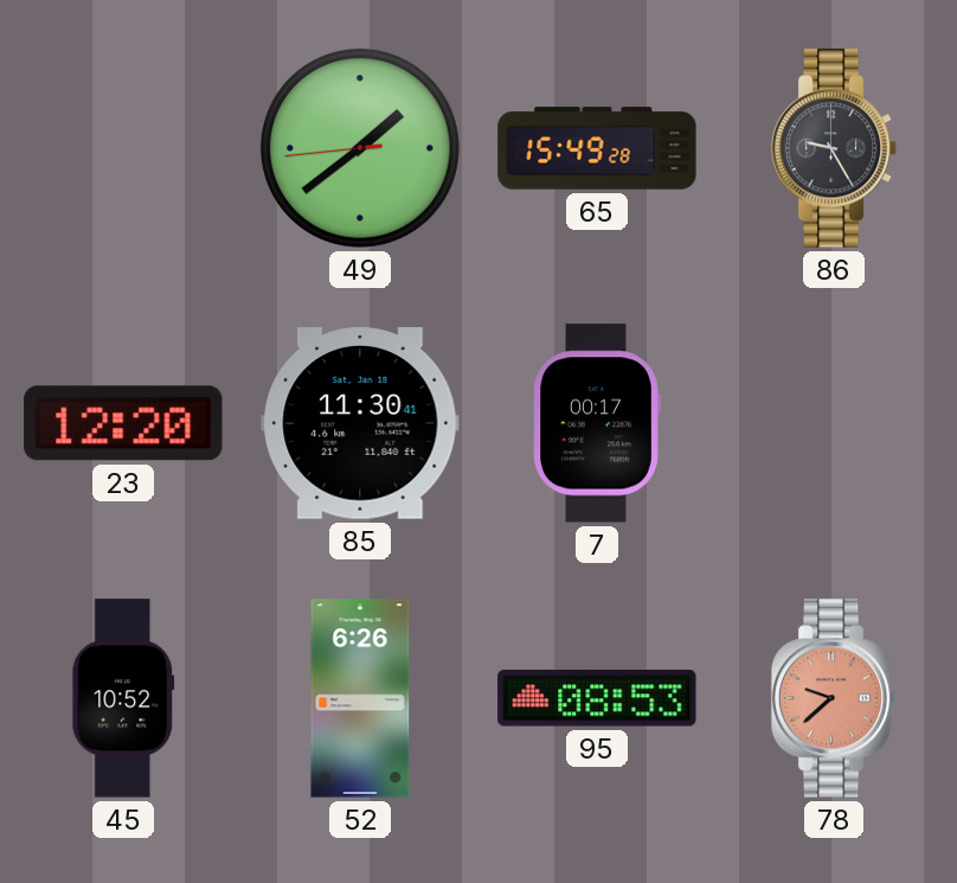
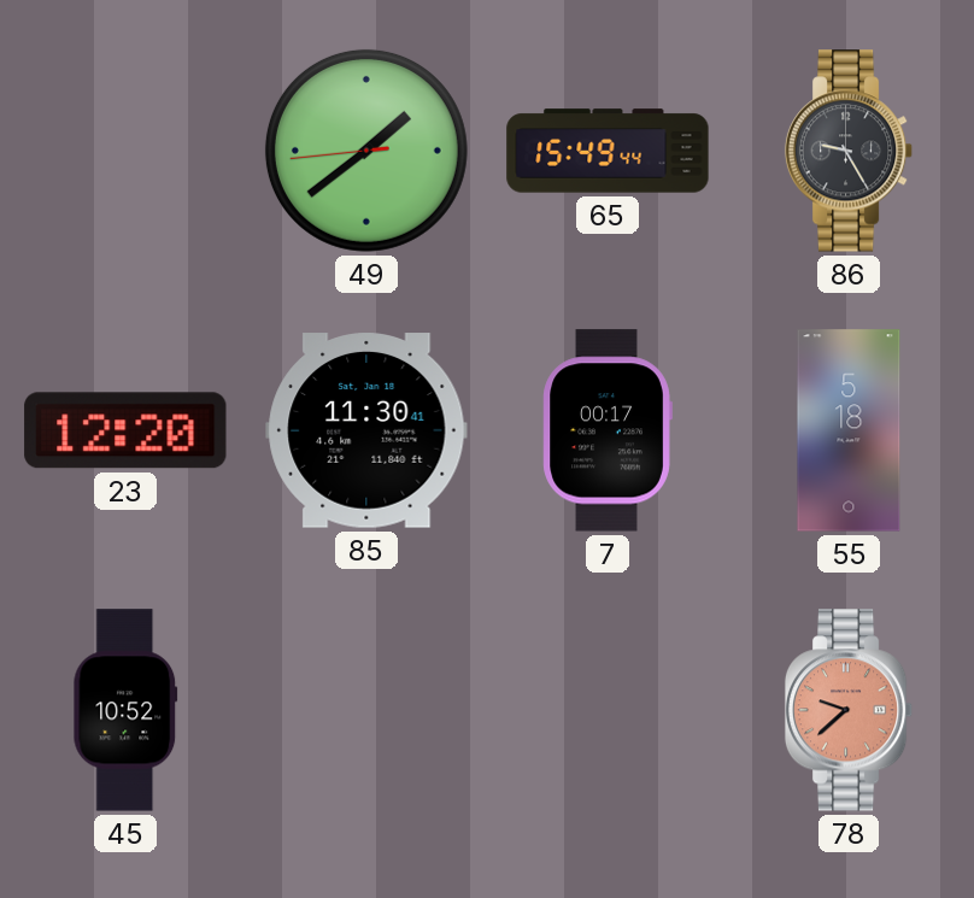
65: 15:49:28 -> 15:49:44 (608, 151)
55: none -> 5:18 (849, 430)
52: 6:26 -> none (360, 698)
95: 08:53 -> none (597, 698)
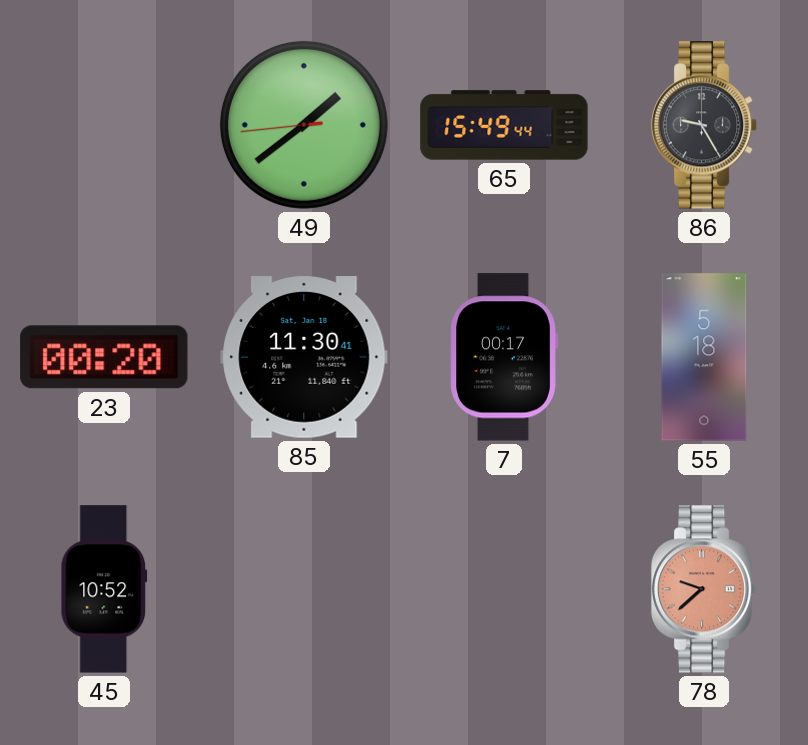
23: 12:20 -> 00:20 (104, 357)
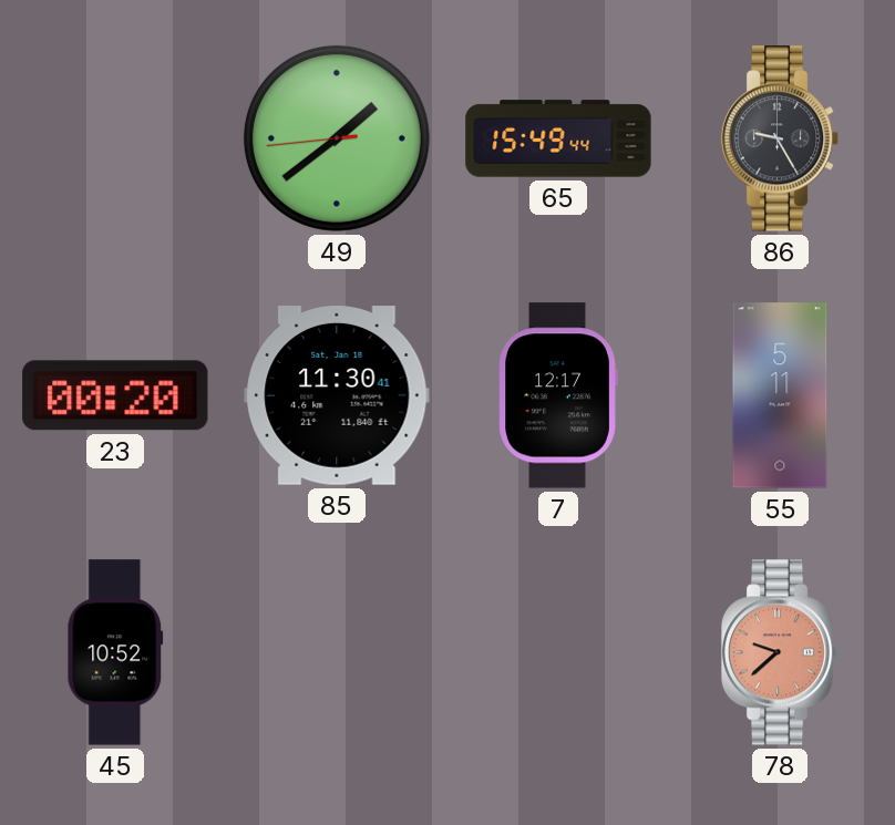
7: 00:17 -> 12:17 (558, 395)
55: 5:18 -> 5:11 (780, 395)
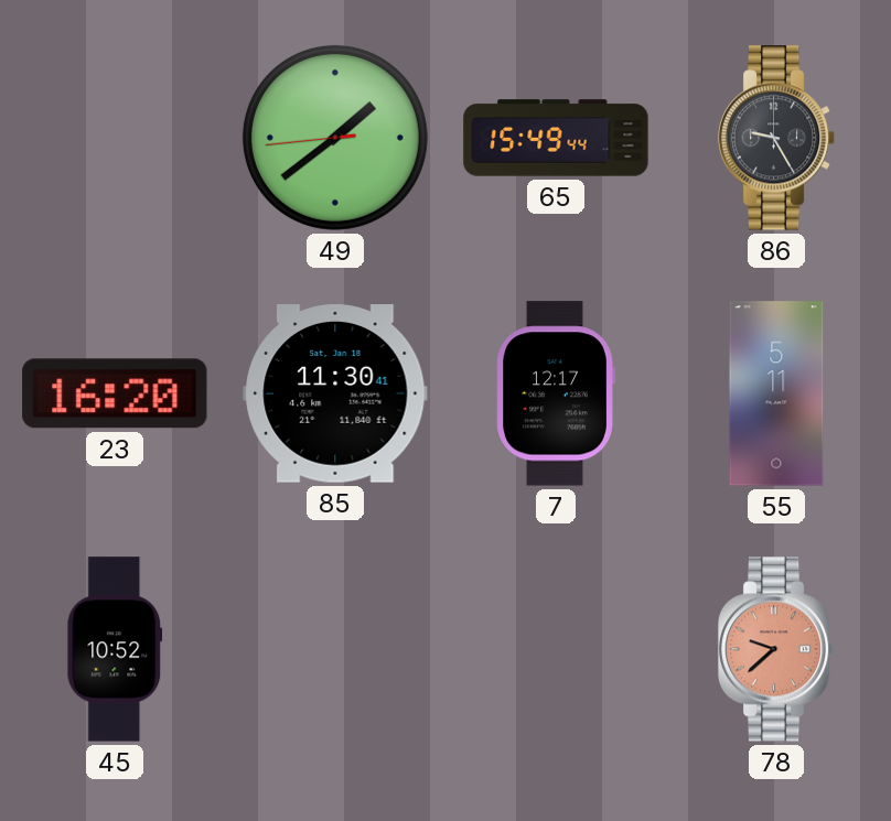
23: 00:20 -> 16:20 (115, 393)
